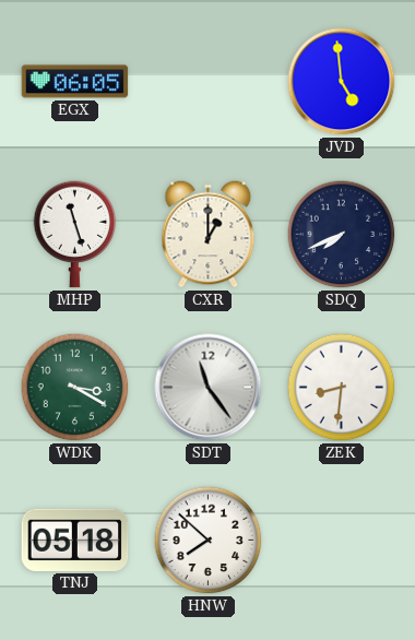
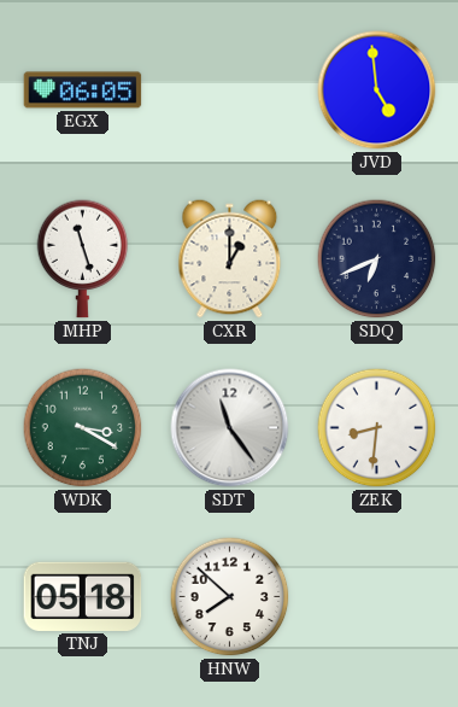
SDQ: 7:41 -> 6:41 (377, 259)
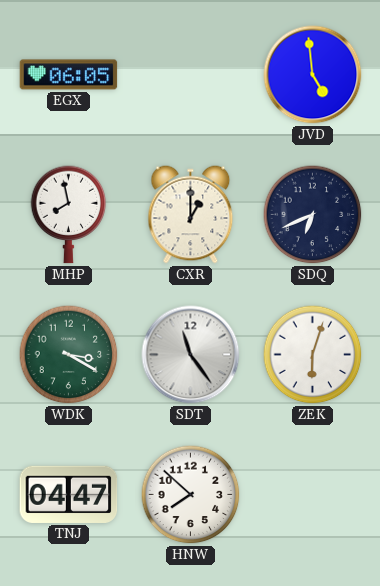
MHP: 11:27 -> 7:58 (69, 215)
ZEK: 8:31 -> 6:03 (313, 355)
TNJ: 05:18 -> 04:47 (69, 494)
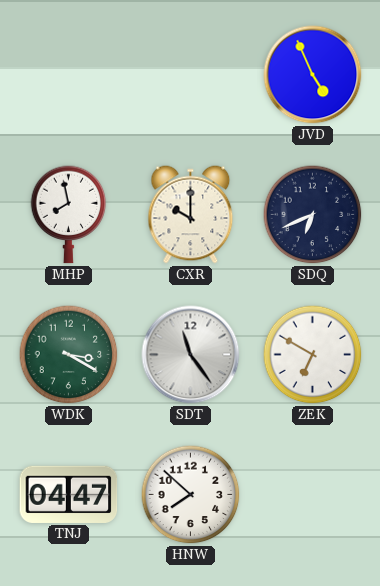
EGX: 06:05 -> none (69, 75)
JVD: 4:59 -> 4:56 (313, 75)
CXR: 1:00 -> 10:00 (191, 215)
ZEK: 6:03 -> 6:50 (313, 355)
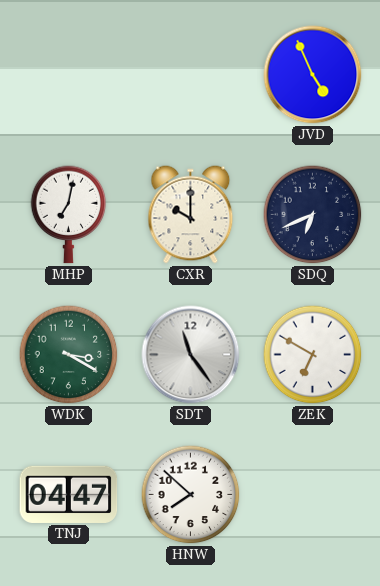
MHP: 7:58 -> 7:02 (69, 215)
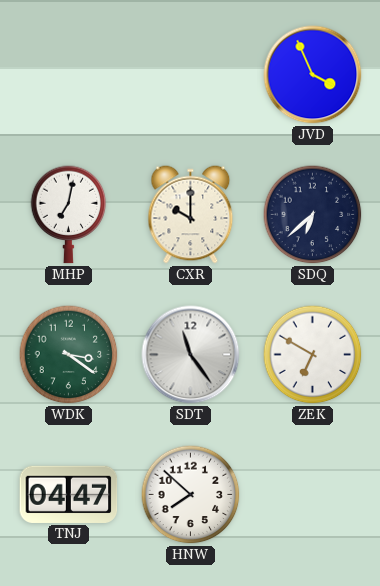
JVD: 4:56 -> 3:56 (313, 75)
SDQ: 6:41 -> 6:38 (313, 215)
WDK: 3:20 -> 3:21 (69, 355)
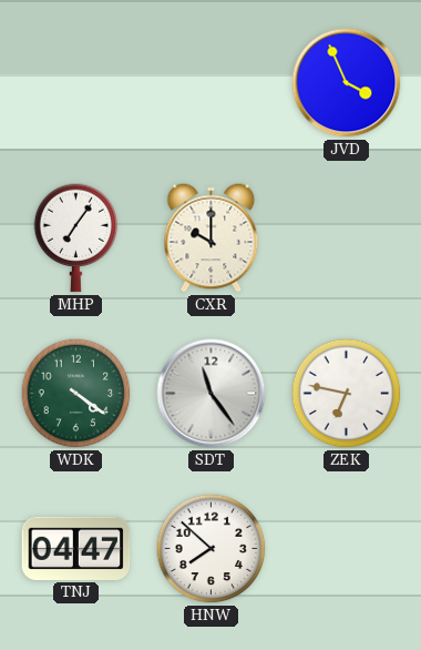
MHP: 7:02 -> 7:06 (76, 238)
SDQ: 6:38 -> none (313, 215)
WDK: 3:21 -> 4:21 (76, 394)
ZEK: 6:50 -> 6:47 (347, 394)
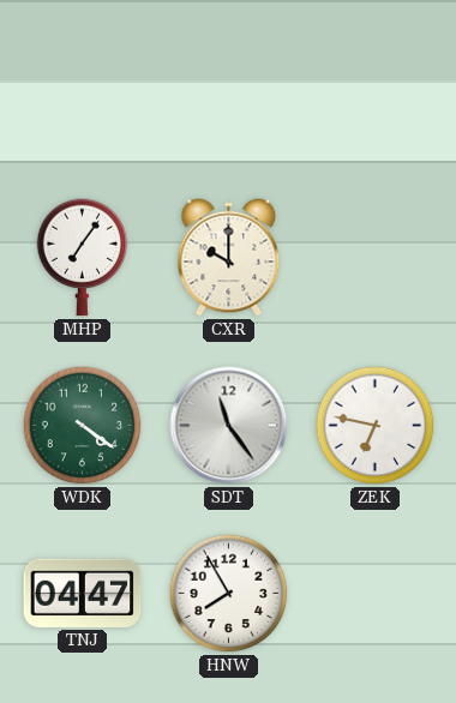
JVD: 3:56 -> none (347, 83)
HNW: 7:52 -> 7:55 (229, 594)
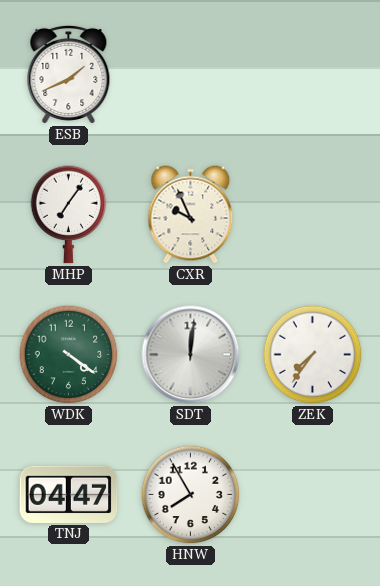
ESB: none -> 1:41 (69, 74)
CXR: 10:00 -> 9:56 (191, 215)
SDT: 11:24 -> 12:01 (191, 355)
ZEK: 6:47 -> 7:36 (313, 355)
